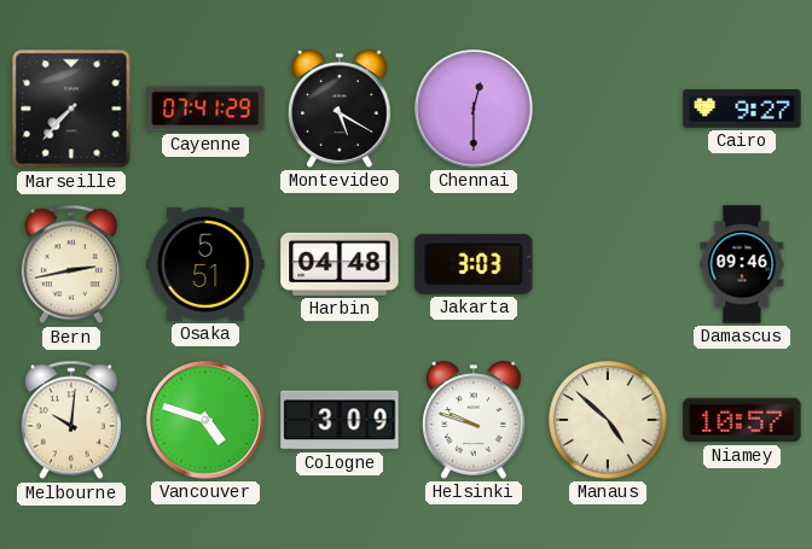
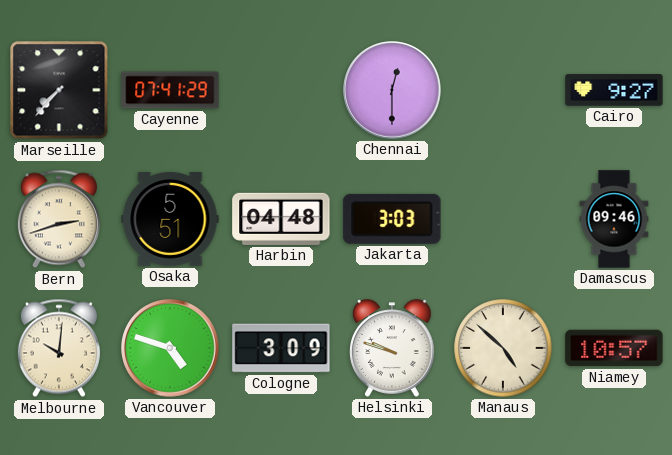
Montevideo: 5:20 -> none (341, 109)
Bern: 2:43 -> 2:42 (59, 219)
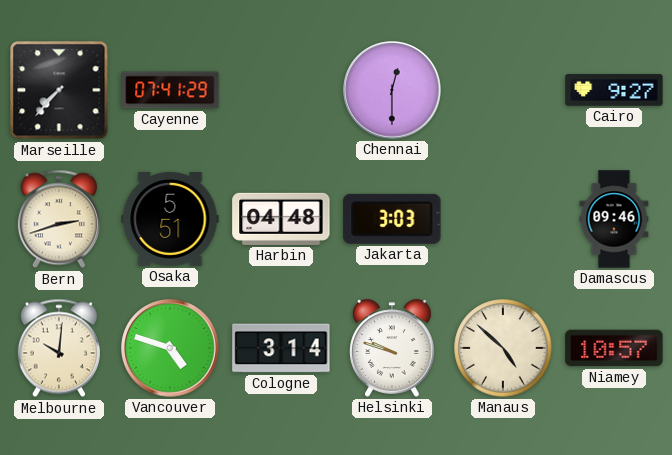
Cologne: 3:09 -> 3:14 (281, 348)
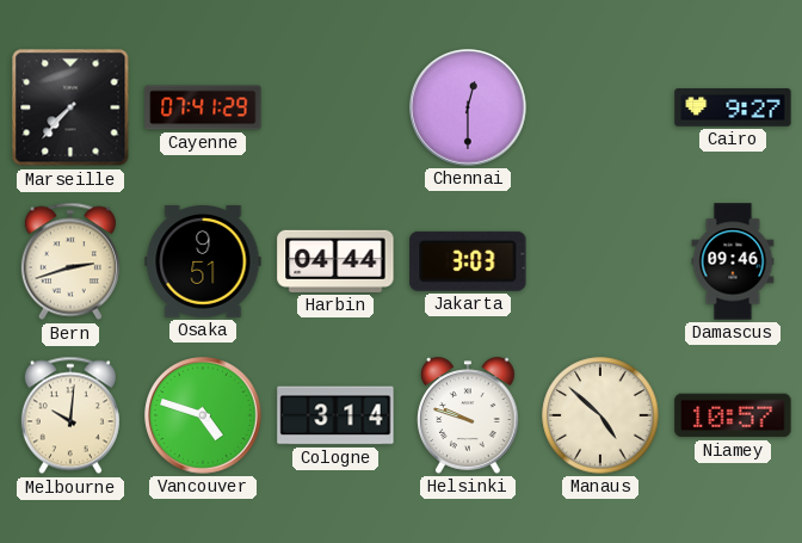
Osaka: 5:51 -> 9:51 (203, 261)
Harbin: 04:48 -> 04:44 (335, 261)
